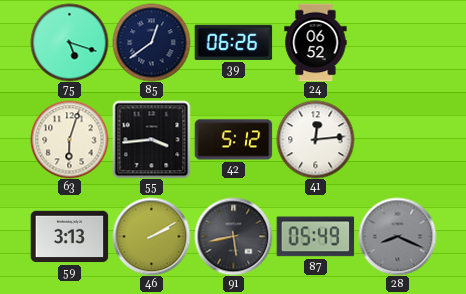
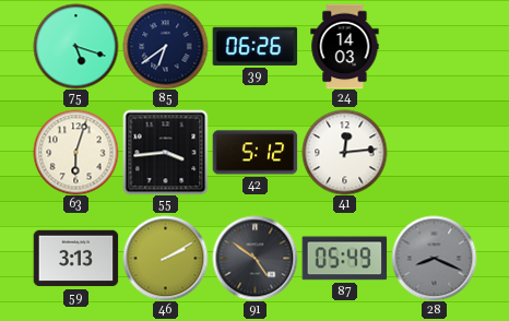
85: 12:39 -> 6:39 (165, 46)
24: 06:52 -> 14:03 (345, 46)
91: 5:43 -> 4:51 (254, 258)
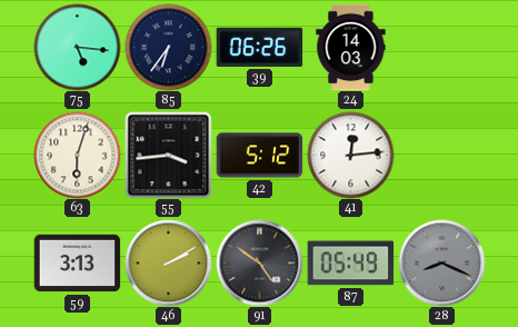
75: 5:18 -> 5:16 (77, 47)
85: 6:39 -> 6:36 (168, 47)
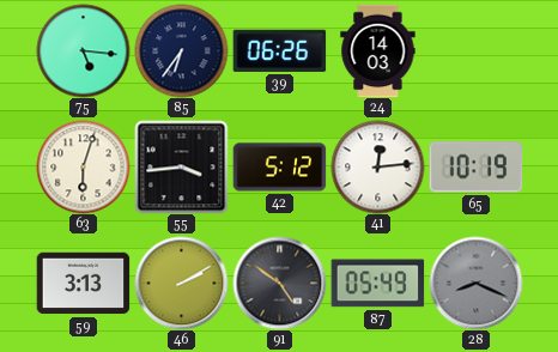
65: none -> 10:19 (475, 168)
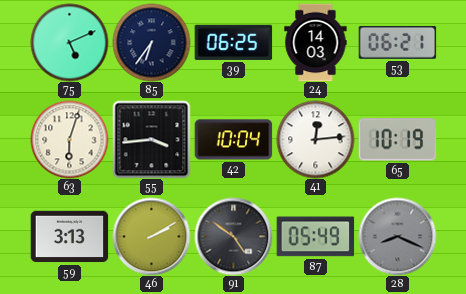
75: 5:16 -> 5:11 (69, 42)
39: 06:26 -> 06:25 (233, 42)
53: none -> 06:21 (397, 43)
42: 5:12 -> 10:04 (233, 140)
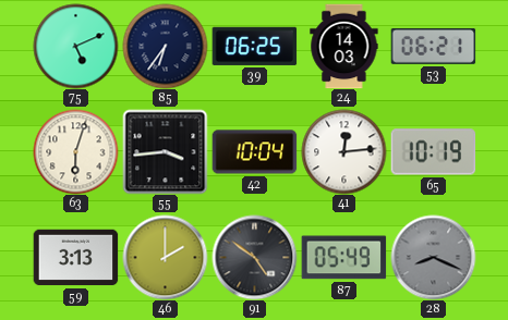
46: 2:10 -> 2:00 (165, 257)
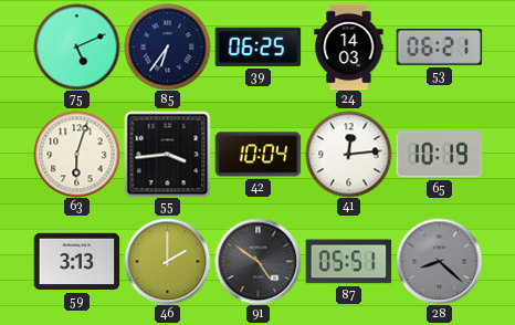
87: 05:49 -> 05:51 (348, 262)
28: 8:19 -> 8:22 (439, 261)
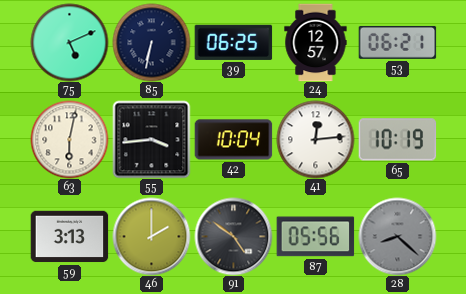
85: 6:36 -> 6:32 (151, 42)
24: 14:03 -> 12:57 (316, 42)
63: 6:03 -> 6:02 (69, 139)
87: 05:51 -> 05:56 (315, 237)
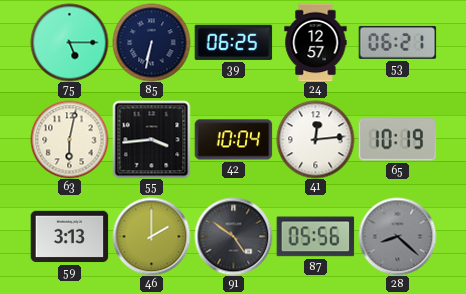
75: 5:11 -> 5:15 (69, 42)
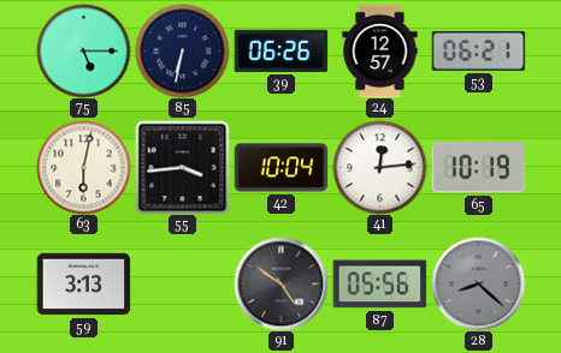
39: 06:25 -> 06:26 (280, 50)
46: 2:00 -> none (151, 236)
